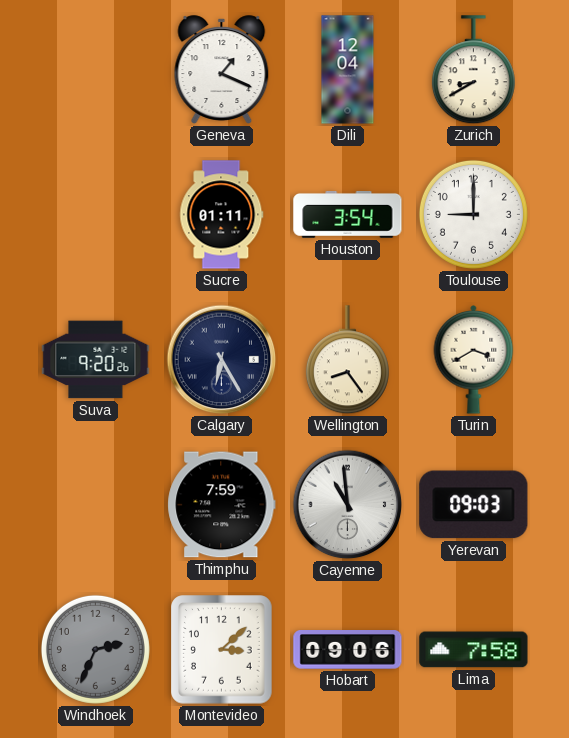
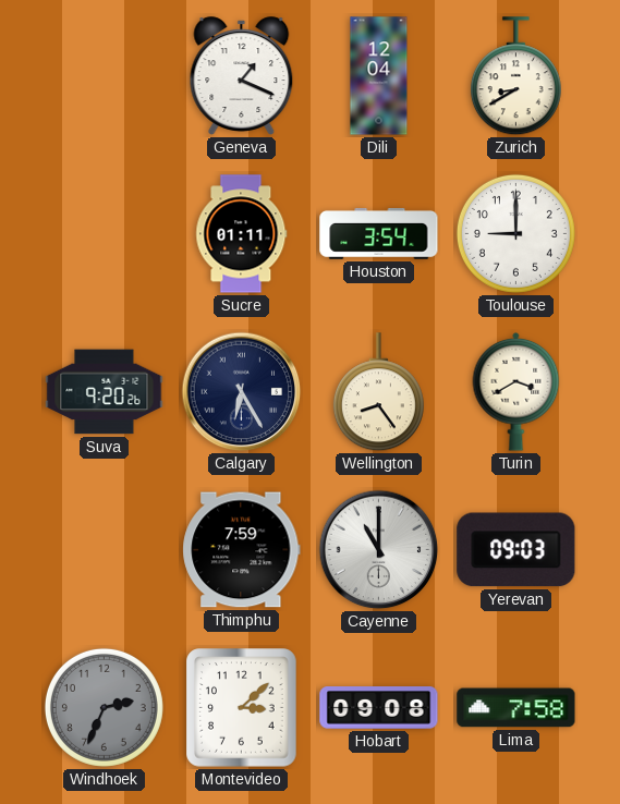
Cayenne: 10:59 -> 11:00 (379, 550)
Hobart: 09:06 -> 09:08 (379, 708)
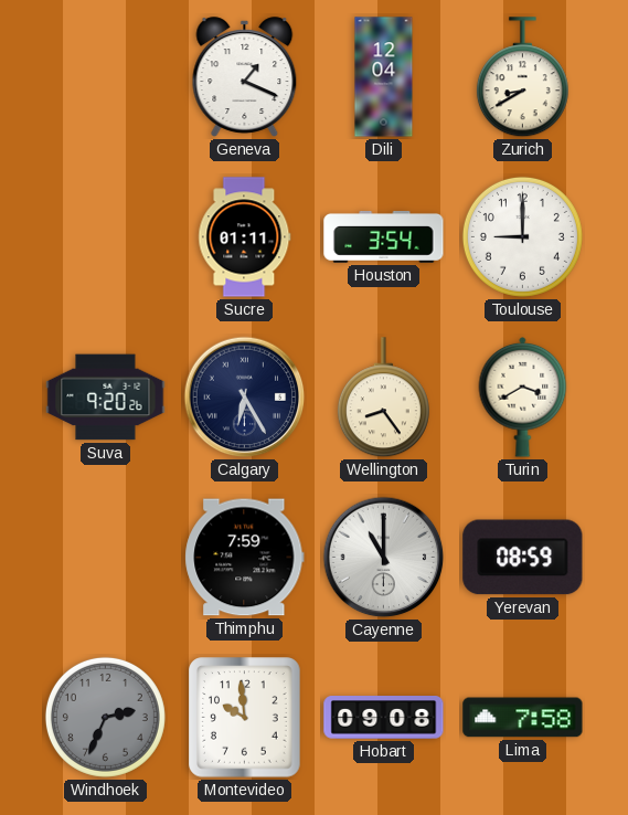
Yerevan: 09:03 -> 08:59 (523, 558)
Montevideo: 3:08 -> 9:59 (245, 718)
